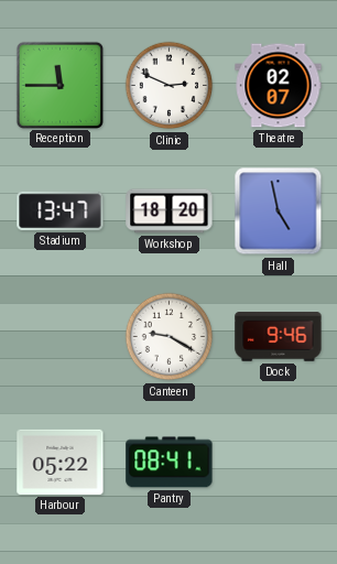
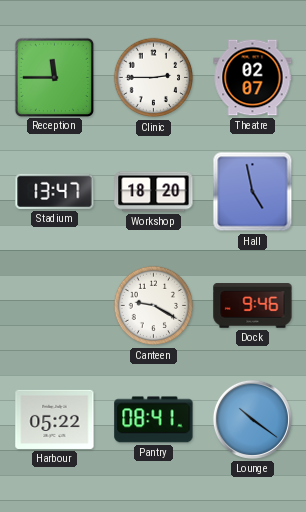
Clinic: 2:49 -> 2:45 (154, 78)
Lounge: none -> 10:21 (252, 419)
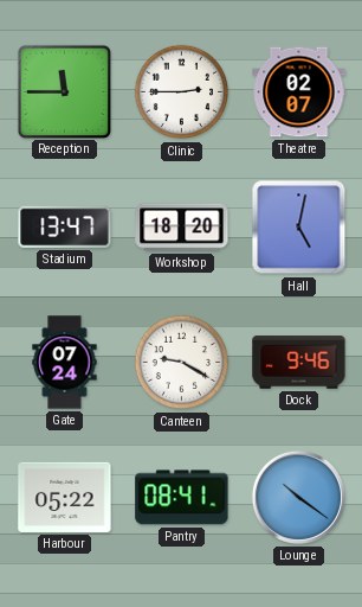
Hall: 4:58 -> 5:02 (299, 228)
Gate: none -> 07:24 (65, 363)
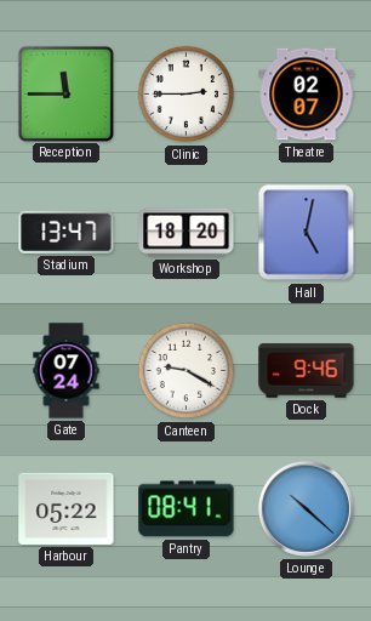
Lounge: 10:21 -> 10:22 (306, 508)
